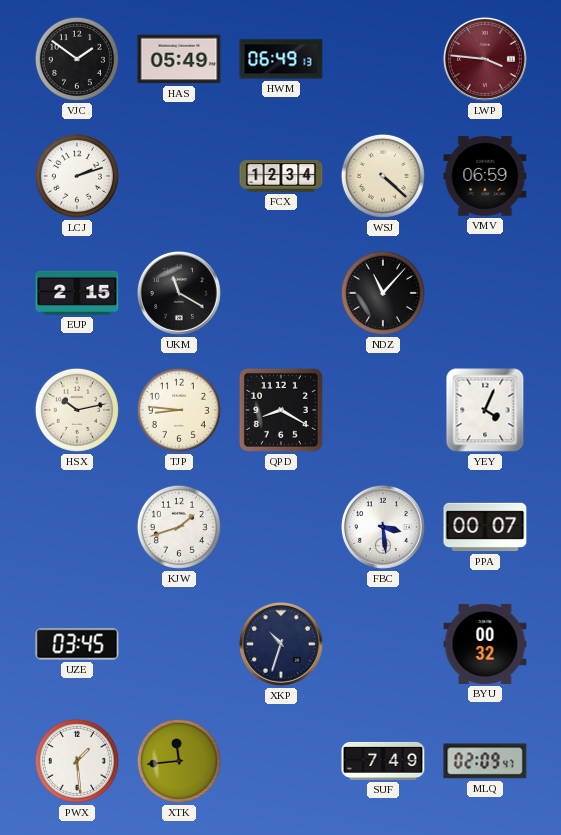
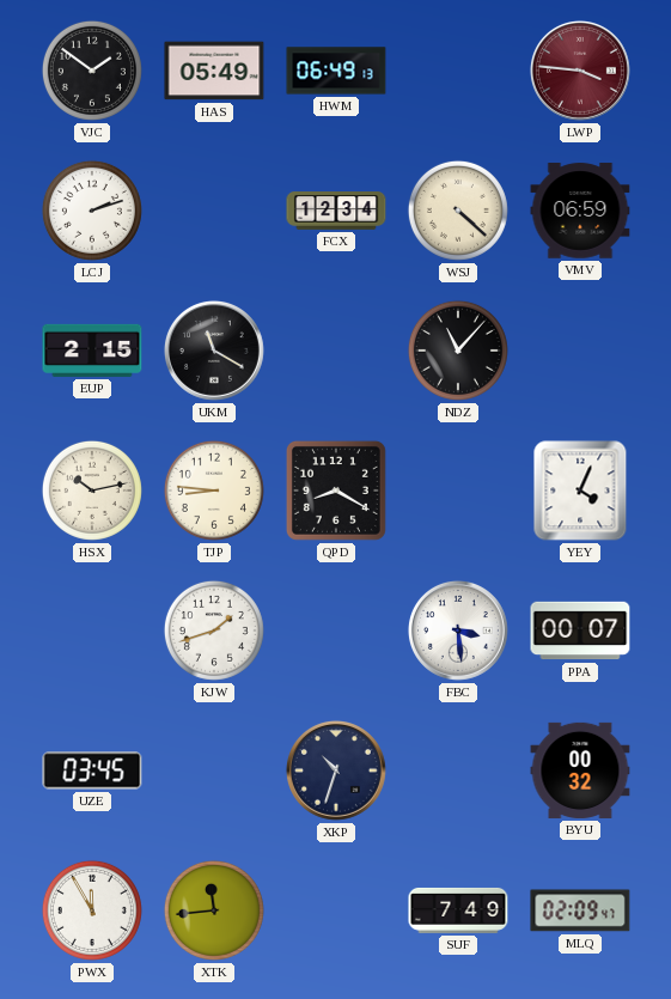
PWX: 1:29 -> 11:55 (92, 910)
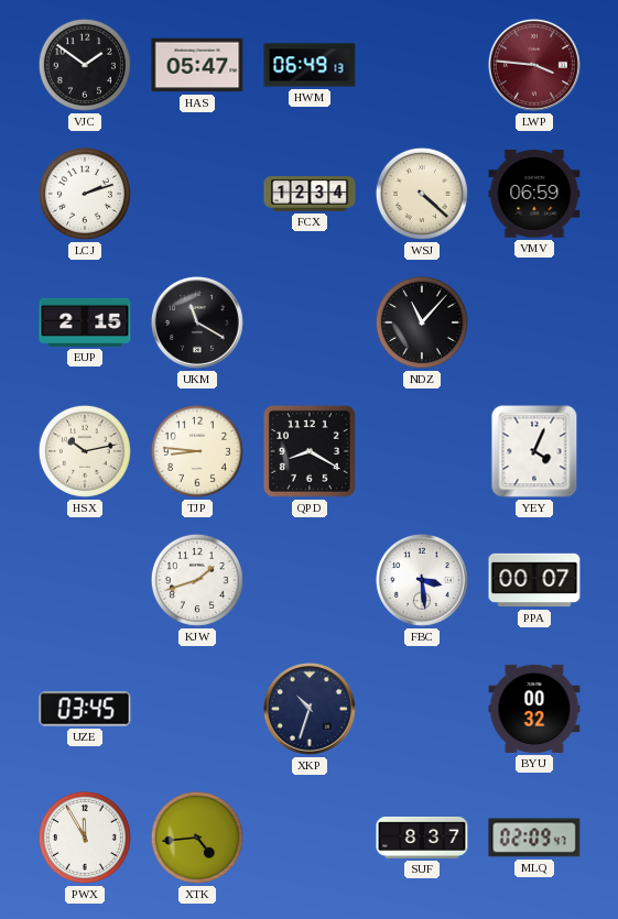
HAS: 05:49 -> 05:47 (197, 65)
XTK: 11:44 -> 4:44 (197, 838)
SUF: 7:49 -> 8:37 (422, 838)
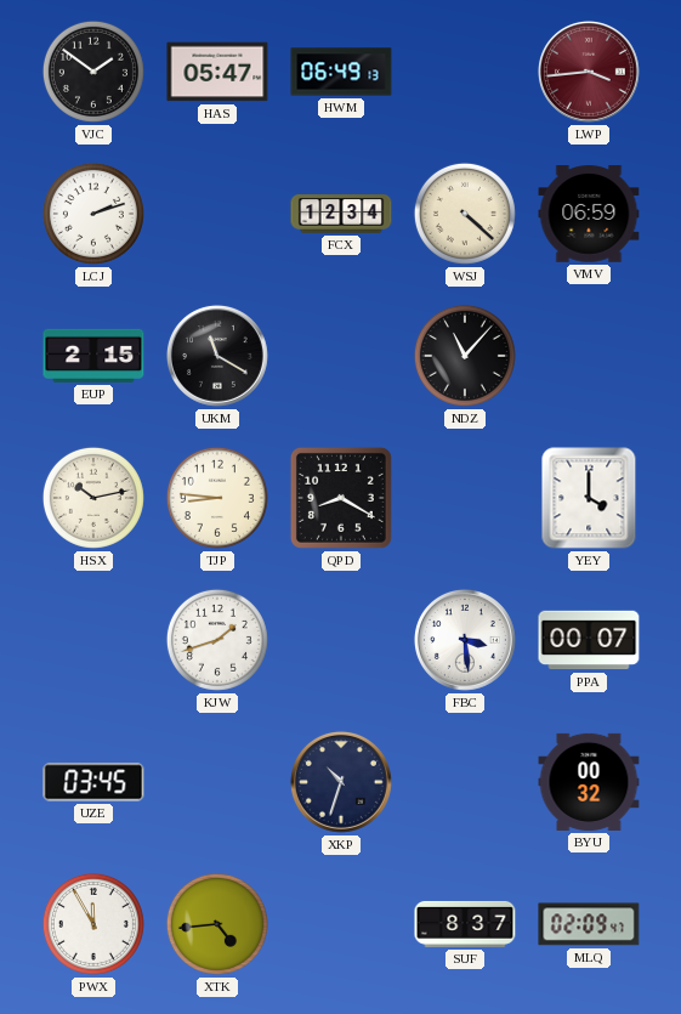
LWP: 3:46 -> 3:44 (589, 72)
YEY: 4:04 -> 4:00 (589, 498)
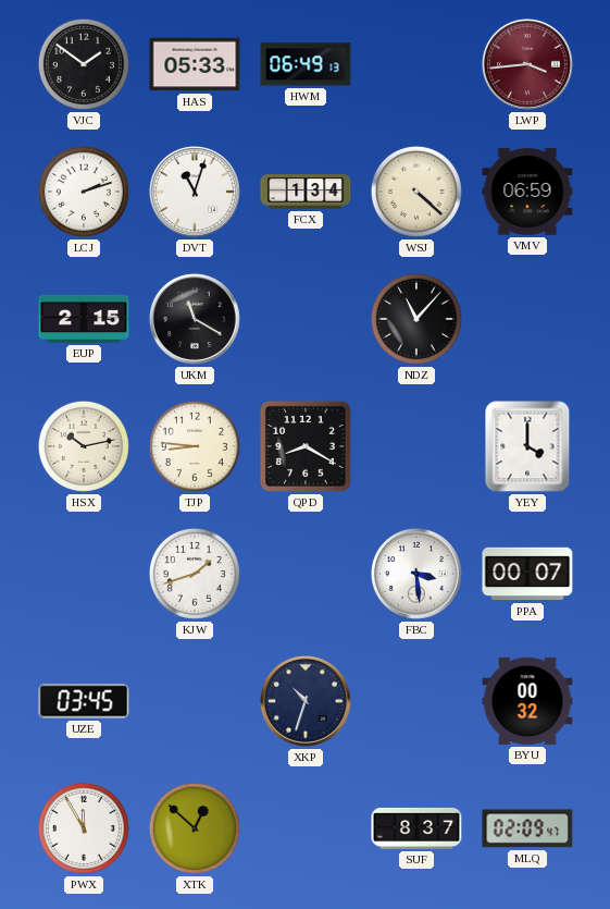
HAS: 05:47 -> 05:33 (195, 64)
DVT: none -> 11:03 (195, 192)
FCX: 12:34 -> 1:34 (306, 192)
XTK: 4:44 -> 12:52 (195, 828)
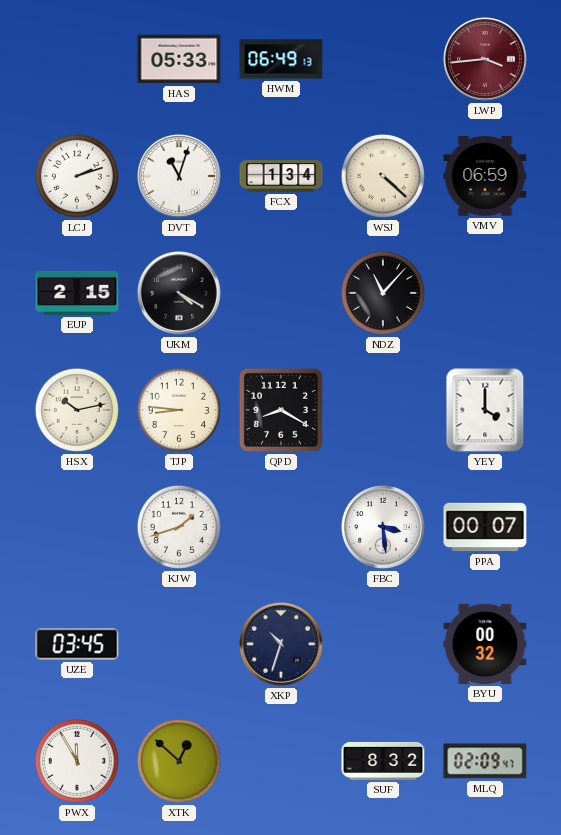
VJC: 1:51 -> none (84, 64)
UKM: 11:20 -> 4:20 (179, 293)
SUF: 8:37 -> 8:32 (383, 761)
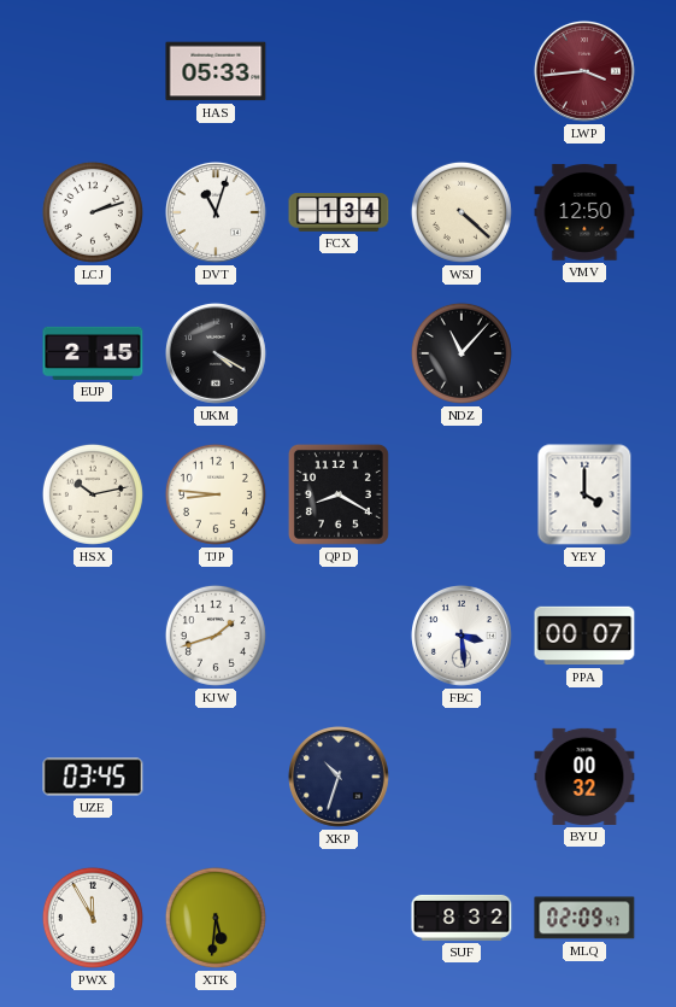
HWM: 06:49 -> none (281, 59)
VMV: 06:59 -> 12:50 (584, 212)
XTK: 12:52 -> 5:31 (216, 918)
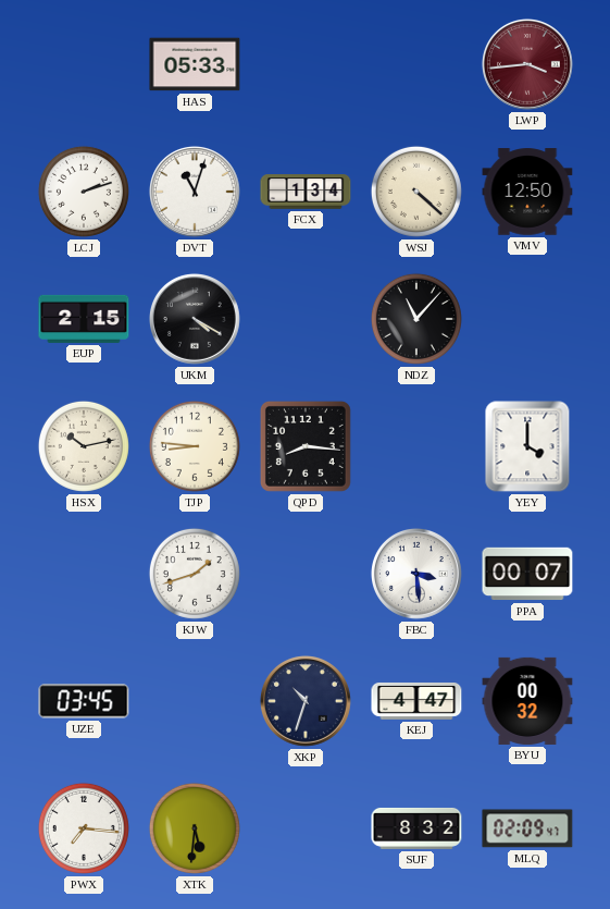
QPD: 8:20 -> 8:16 (306, 446)
KEJ: none -> 4:47 (416, 701)
PWX: 11:55 -> 7:16 (84, 828)
